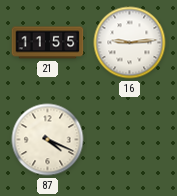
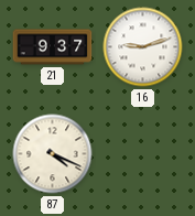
21: 11:55 -> 9:37 (53, 47)
16: 9:14 -> 9:12 (143, 47)
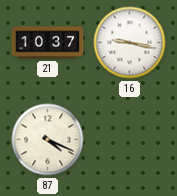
21: 9:37 -> 10:37 (48, 43)
16: 9:12 -> 9:17 (130, 43)
